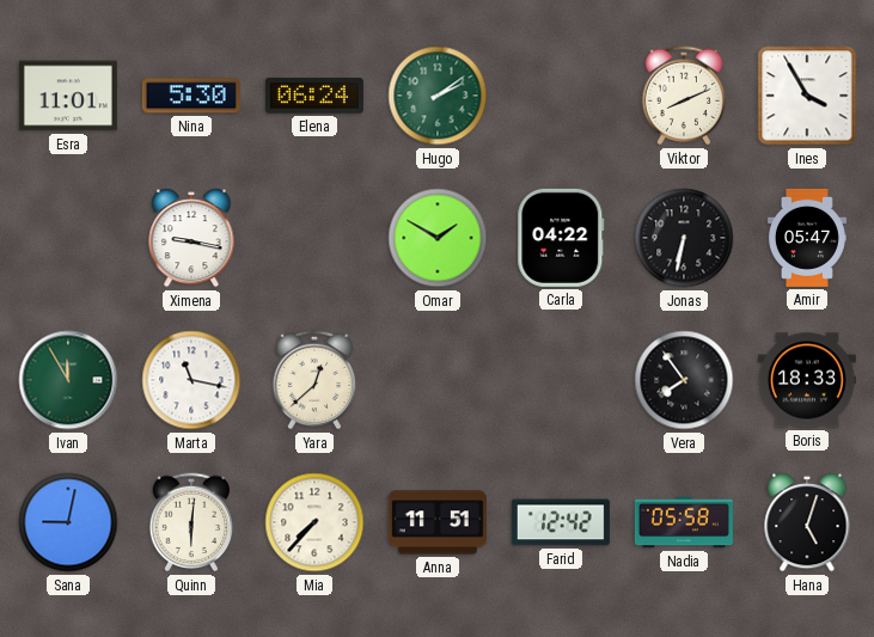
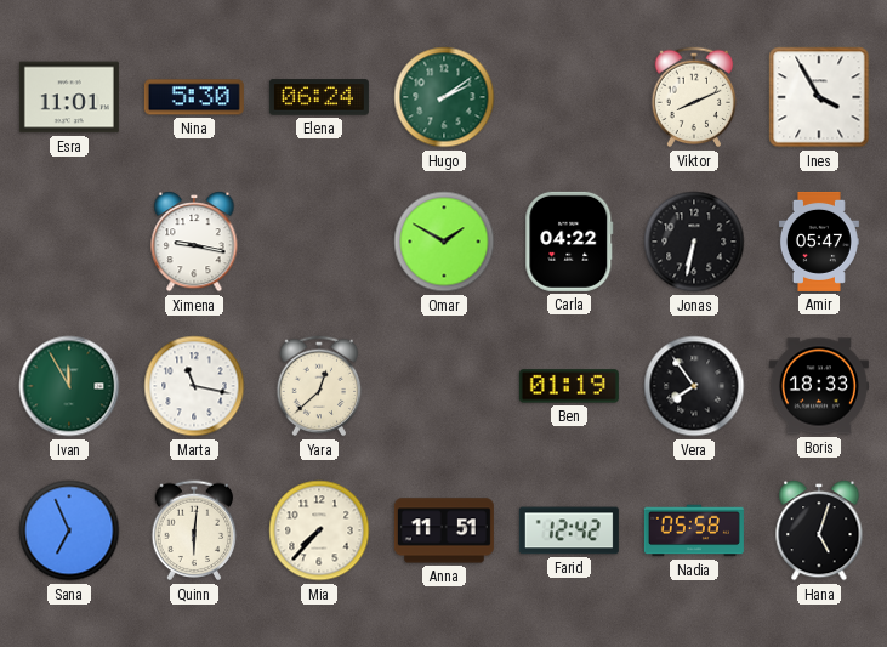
Ben: none -> 01:19 (569, 386)
Sana: 9:02 -> 6:56 (69, 530)
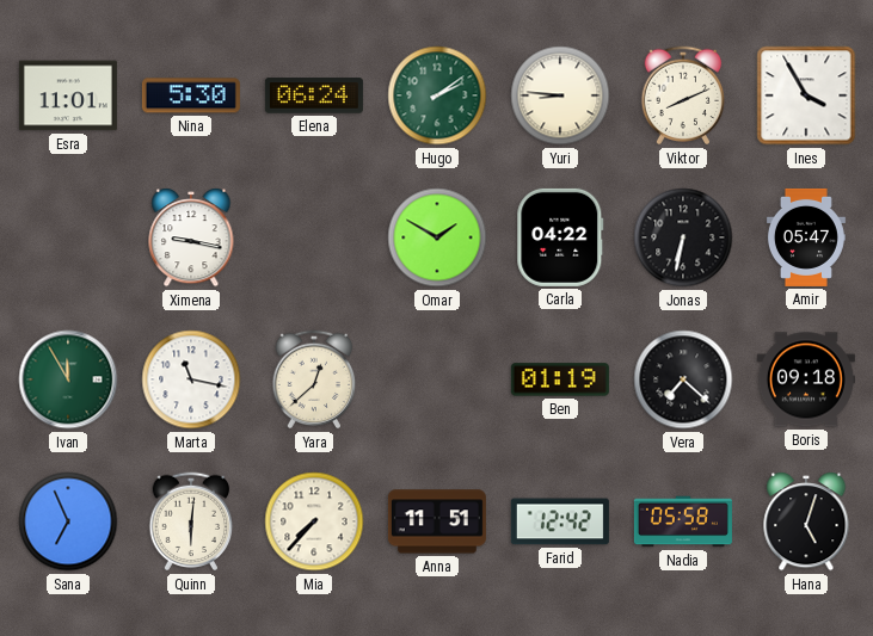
Yuri: none -> 8:46 (560, 95)
Vera: 7:54 -> 7:22 (683, 379)
Boris: 18:33 -> 09:18 (806, 379)
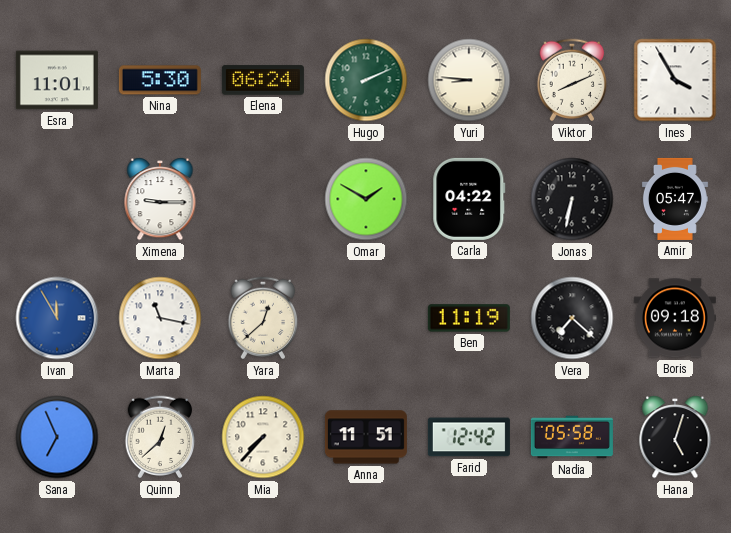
Hugo: 2:09 -> 2:11 (366, 80)
Ximena: 9:17 -> 9:15 (160, 200)
Ivan dial: green -> blue (57, 318)
Ben: 01:19 -> 11:19 (469, 318)
Quinn: 6:01 -> 12:38 (160, 437)
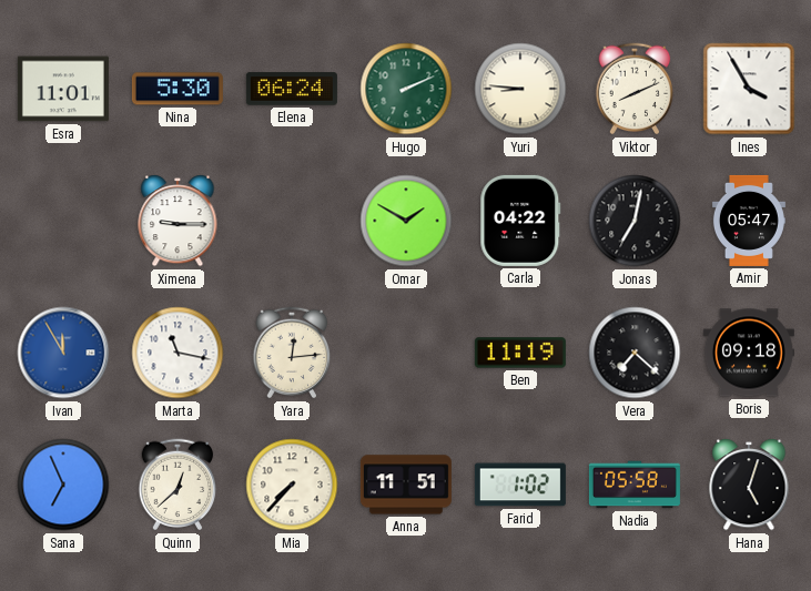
Jonas: 6:32 -> 7:02 (635, 221)
Yara: 12:38 -> 12:14 (292, 353)
Farid: 12:42 -> 1:02 (520, 485)
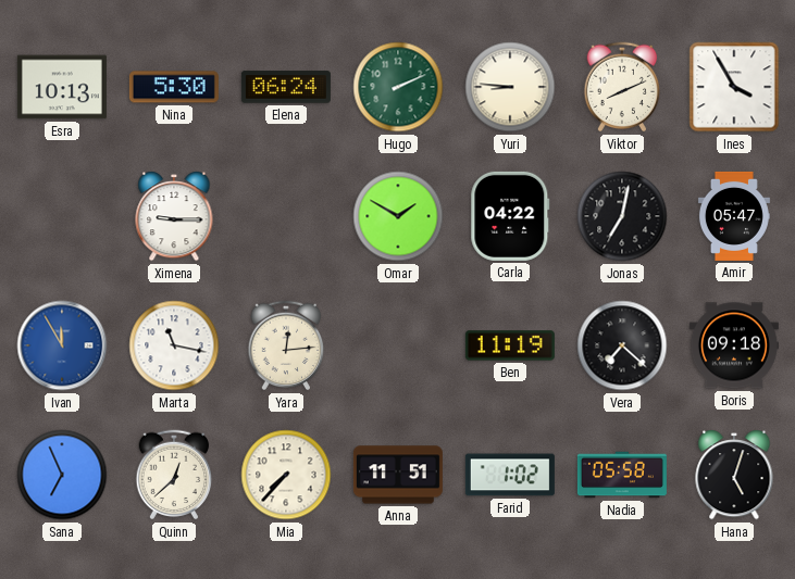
Esra: 11:01 -> 10:13 (62, 87)
